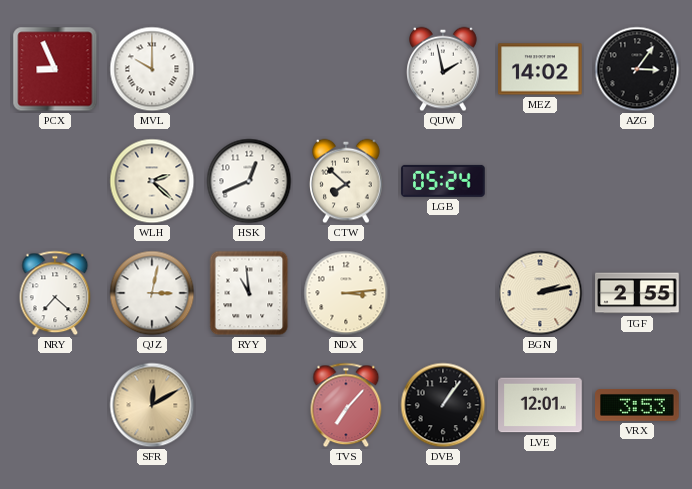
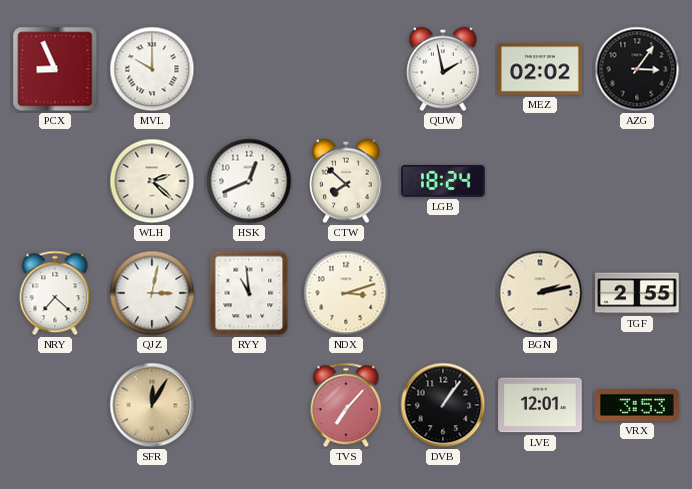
MEZ: 14:02 -> 02:02 (540, 69)
LGB: 05:24 -> 18:24 (443, 181)
NDX: 3:14 -> 3:12 (346, 293)
SFR: 12:10 -> 12:05 (152, 405)
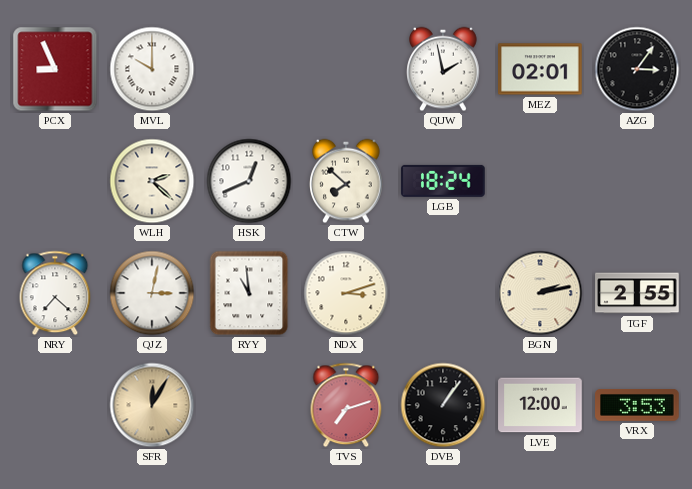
MEZ: 02:02 -> 02:01 (540, 69)
TVS: 7:07 -> 7:12 (346, 405)
LVE: 12:01 -> 12:00 (540, 405)
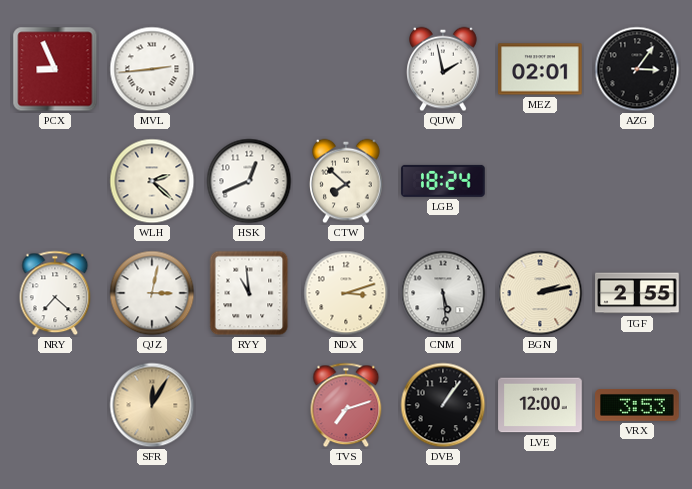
MVL: 10:00 -> 2:44 (152, 69)
CNM: none -> 5:29 (443, 293)
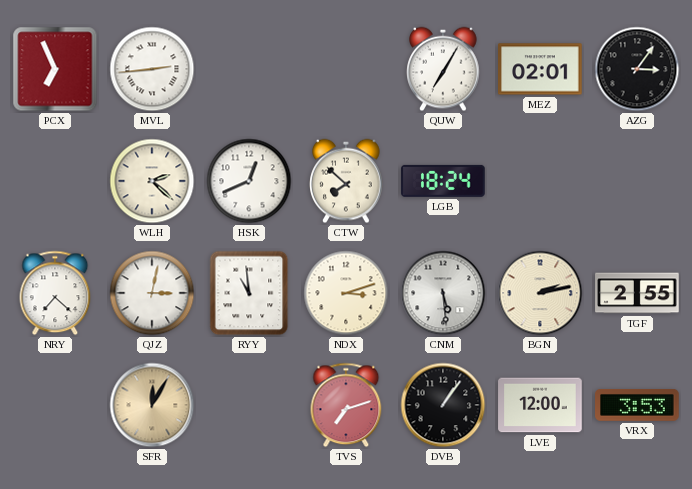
PCX: 8:56 -> 6:56 (55, 69)
QUW: 1:58 -> 7:05 (443, 69)
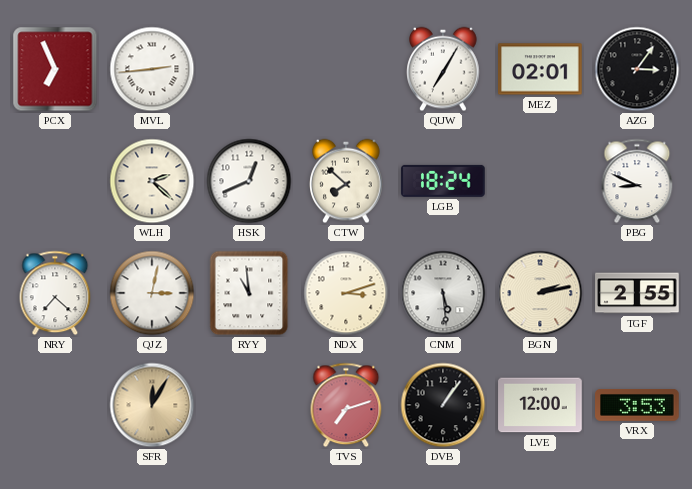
PBG: none -> 8:49 (637, 181)
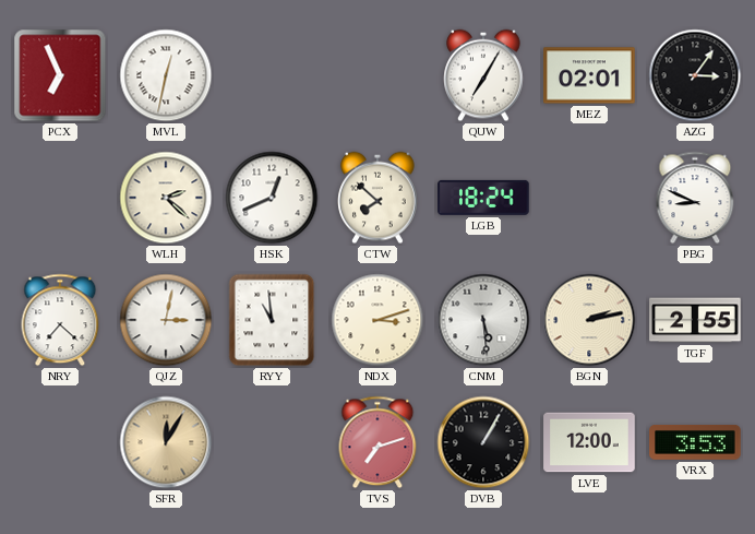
MVL: 2:44 -> 12:32 (166, 75)
DVB: 1:06 -> 1:05 (483, 442)
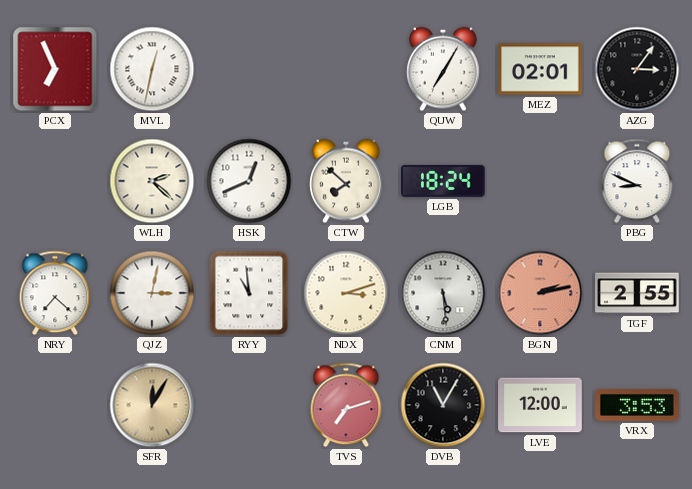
BGN dial: cream -> salmon (540, 293)
DVB: 1:05 -> 11:05 (443, 405)
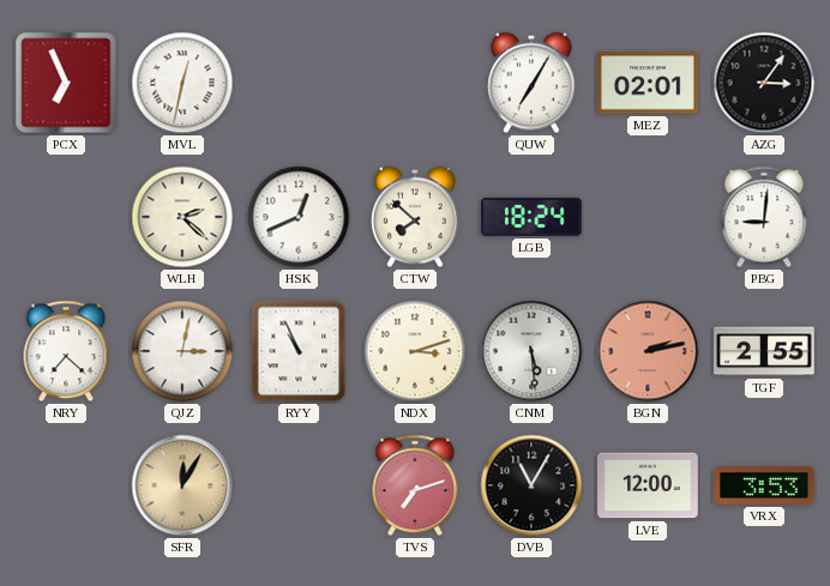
PBG: 8:49 -> 9:01 (764, 217)
RYY: 10:59 -> 10:56 (299, 351)
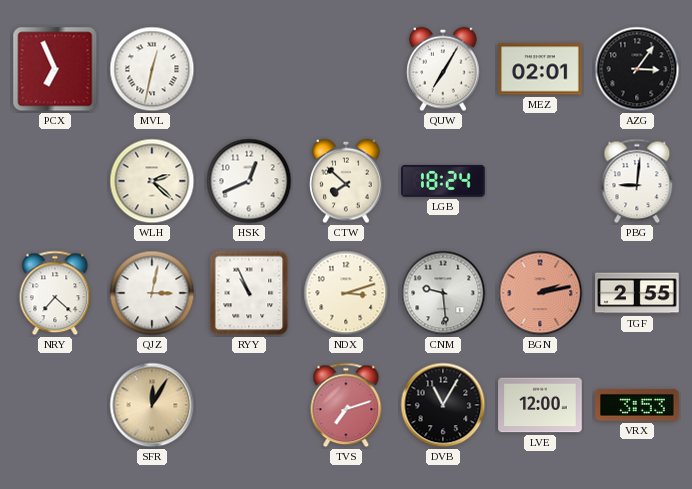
CNM: 5:29 -> 9:29 (443, 293)
